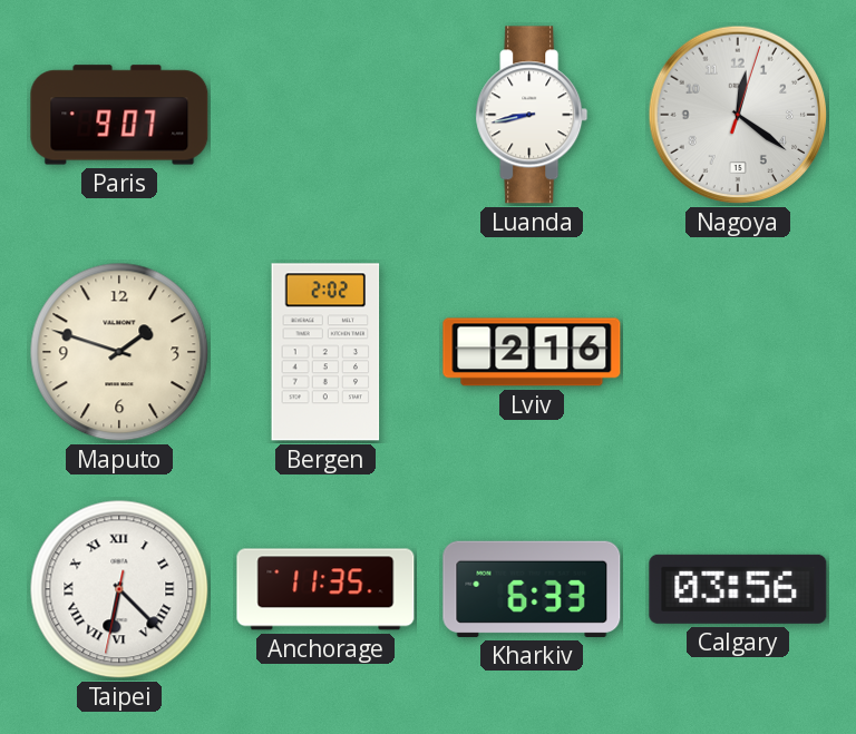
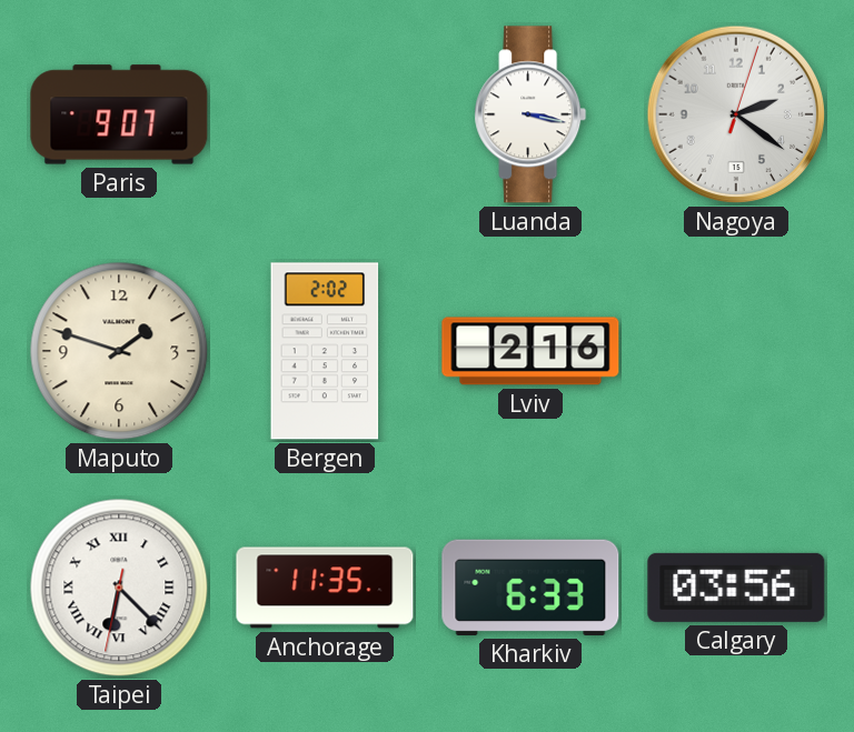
Luanda: 8:43 -> 3:17 (530, 114)
Nagoya: 12:21 -> 2:21 (736, 114)
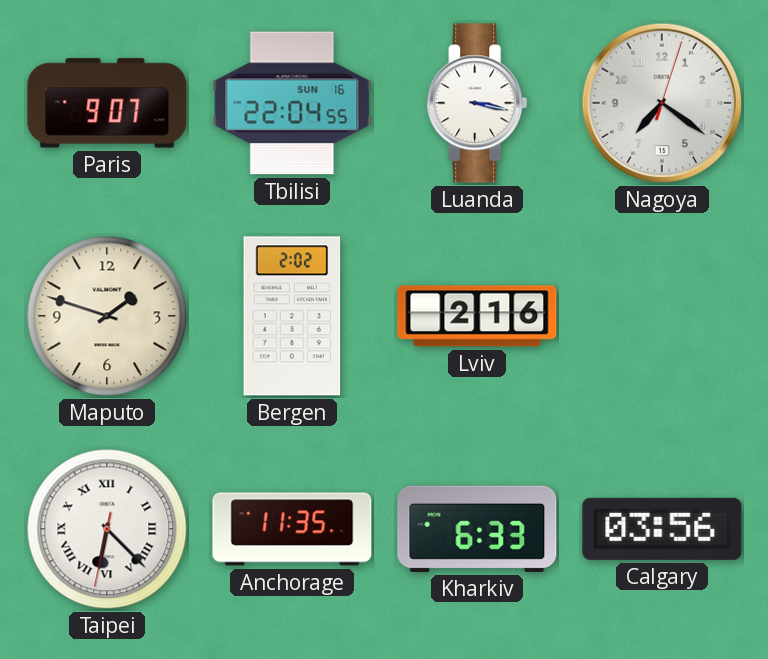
Tbilisi: none -> 22:04 (292, 103)
Nagoya: 2:21 -> 7:21 (662, 103)
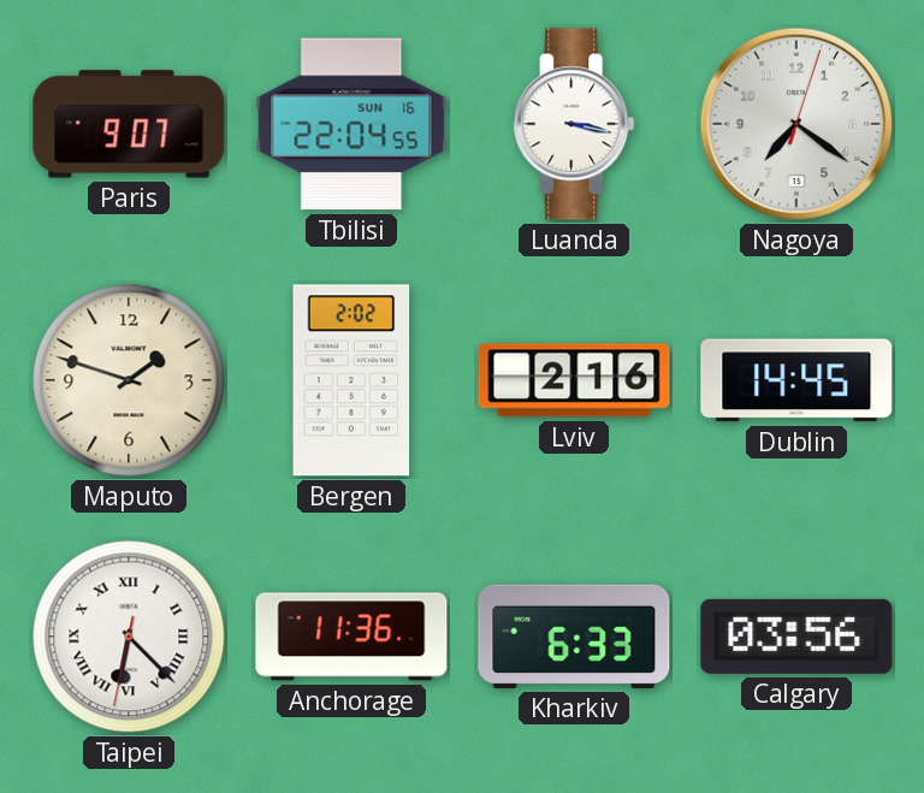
Dublin: none -> 14:45 (796, 380)
Anchorage: 11:35 -> 11:36 (351, 637)
